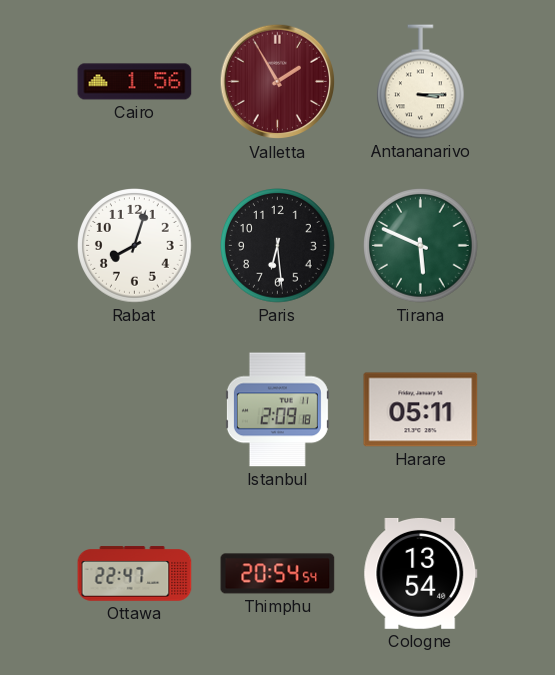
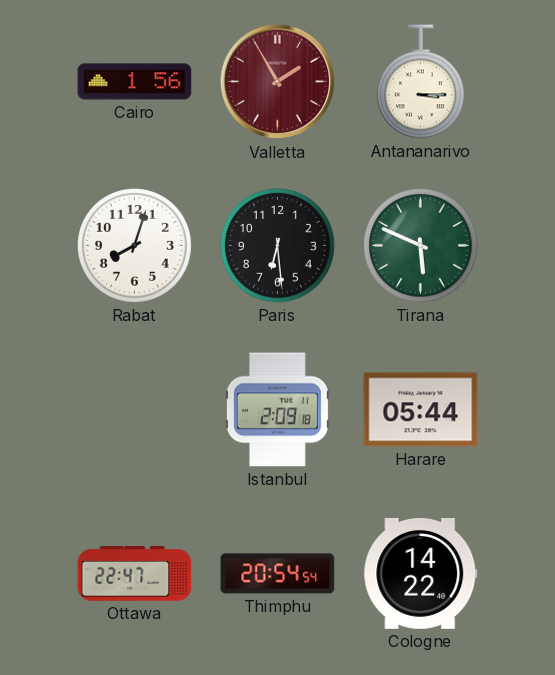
Harare: 05:11 -> 05:44 (421, 410)
Cologne: 13:54 -> 14:22 (421, 573)
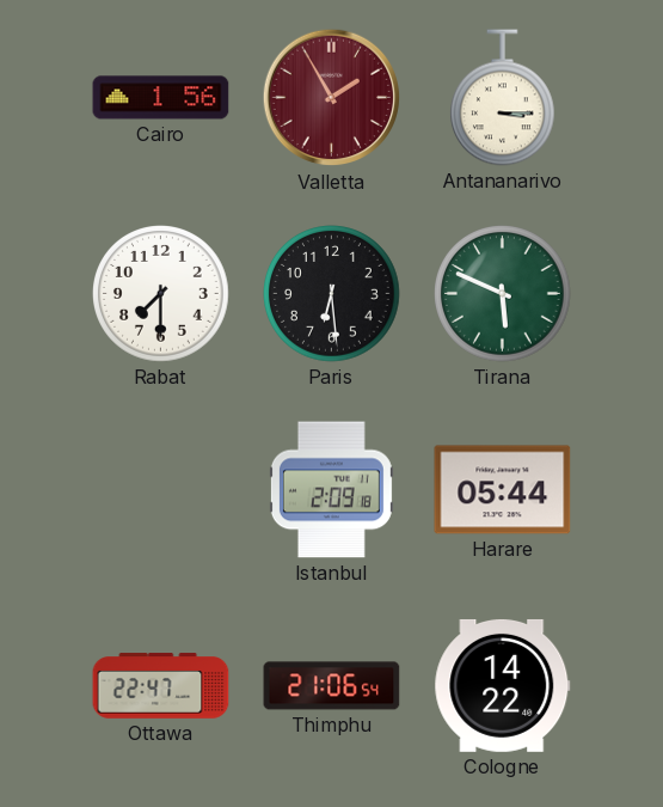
Rabat: 8:03 -> 7:30 (161, 294)
Thimphu: 20:54 -> 21:06 (332, 686)
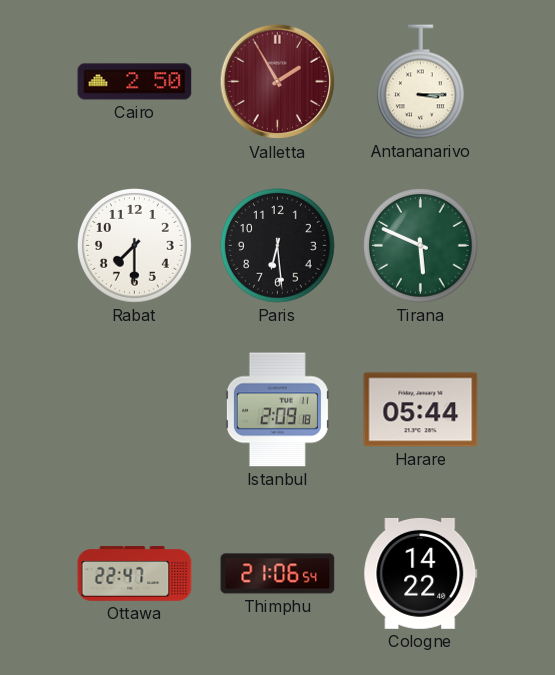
Cairo: 1:56 -> 2:50 (135, 82)
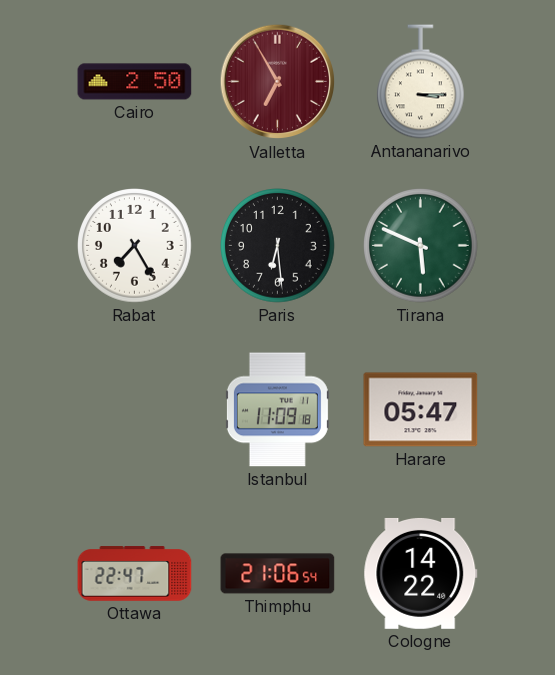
Valletta: 1:55 -> 6:55 (278, 82)
Rabat: 7:30 -> 7:25 (135, 246)
Istanbul: 2:09 -> 11:09 (277, 410)
Harare: 05:44 -> 05:47 (421, 410)
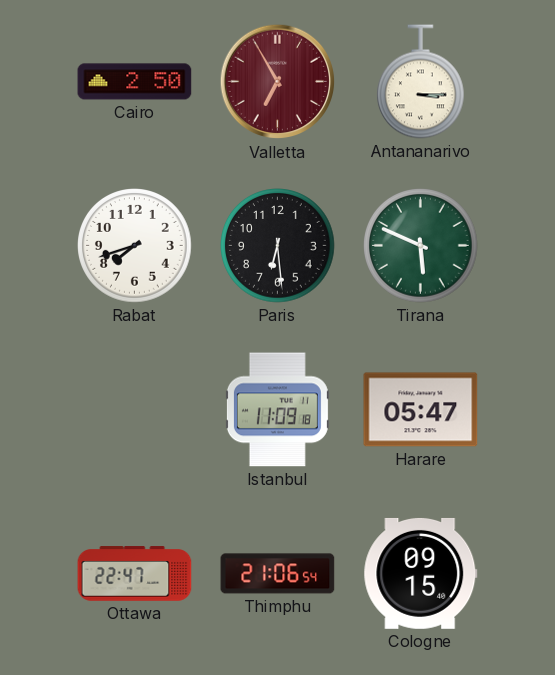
Rabat: 7:25 -> 7:42 (135, 246)
Cologne: 14:22 -> 09:15 (421, 573)
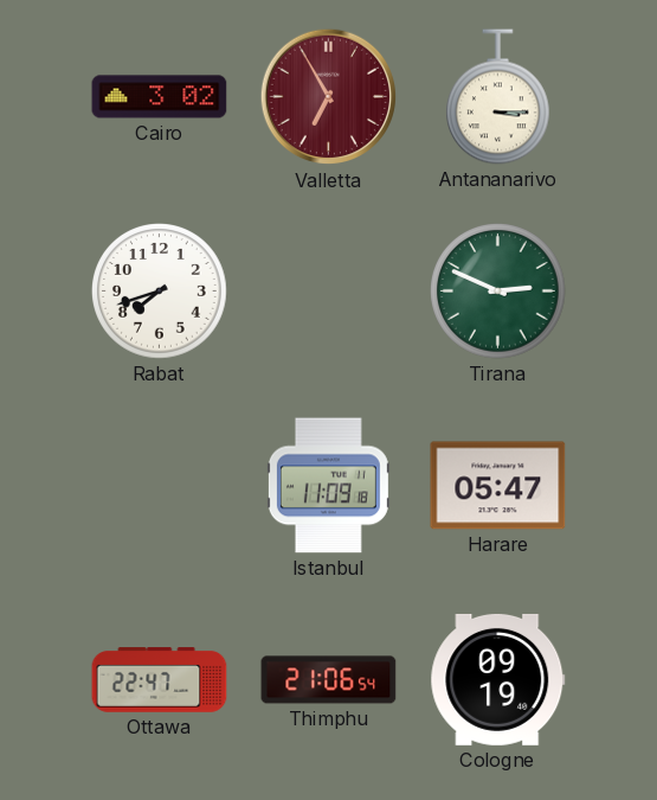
Cairo: 2:50 -> 3:02 (160, 97)
Paris: 6:29 -> none (278, 246)
Tirana: 5:49 -> 2:49 (498, 292)
Cologne: 09:15 -> 09:19 (498, 679)
